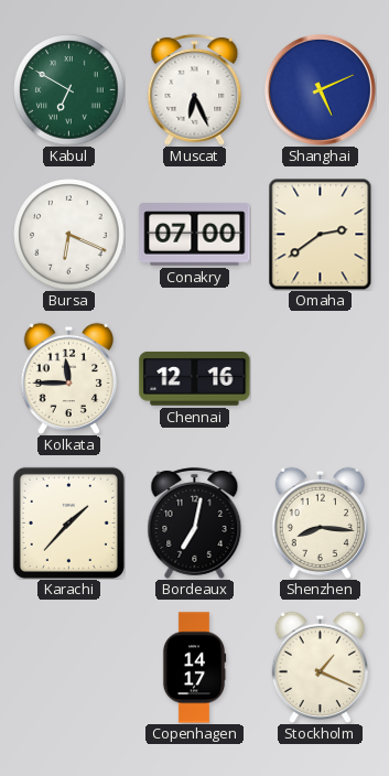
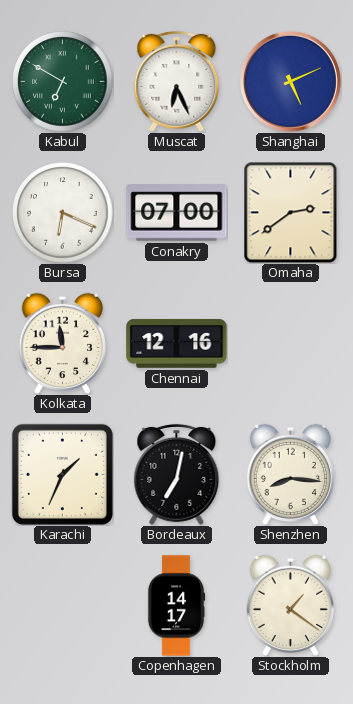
Karachi: 1:37 -> 1:34 (62, 474)
Stockholm: 1:19 -> 1:21 (290, 605)
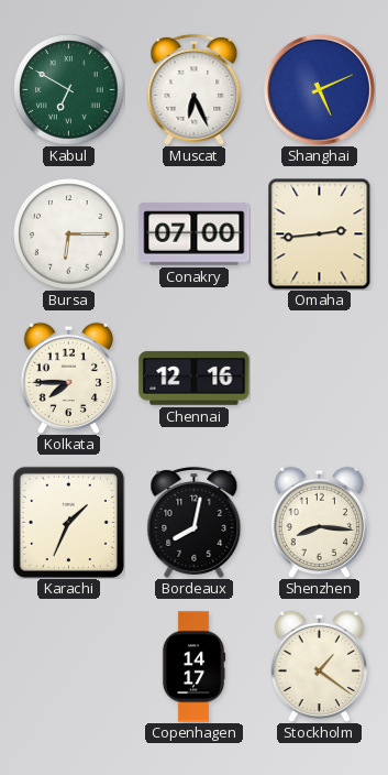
Bursa: 6:19 -> 6:15 (69, 234)
Omaha: 2:39 -> 2:44 (320, 233)
Kolkata: 11:45 -> 7:45 (68, 378)
Bordeaux: 7:02 -> 8:02 (195, 522)
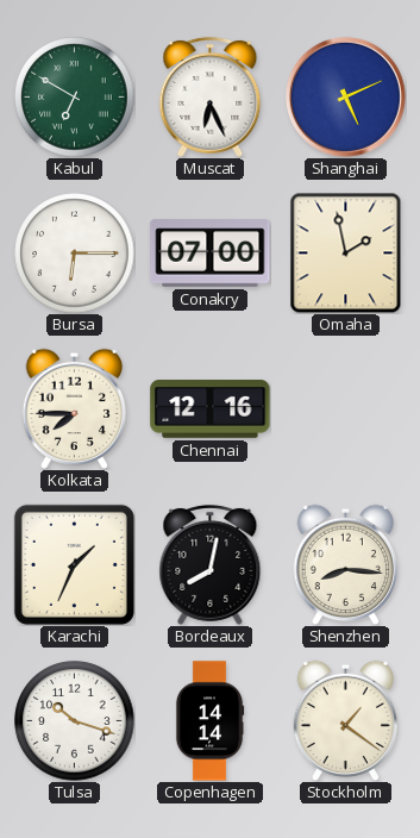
Omaha: 2:44 -> 1:58 (346, 252)
Tulsa: none -> 10:18 (75, 721)
Copenhagen: 14:17 -> 14:14 (209, 721)
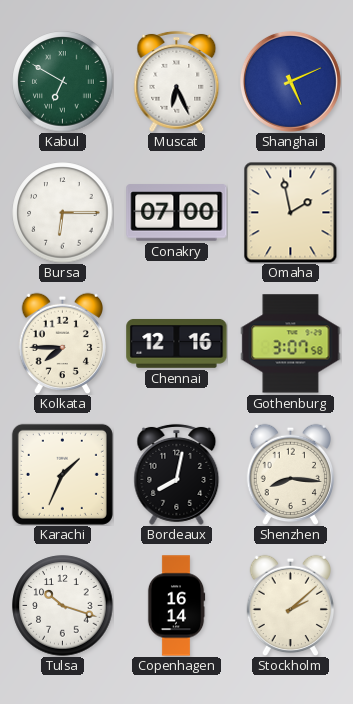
Gothenburg: none -> 3:07 (291, 344)
Copenhagen: 14:14 -> 16:14 (176, 606)
Stockholm: 1:21 -> 2:08 (290, 605)
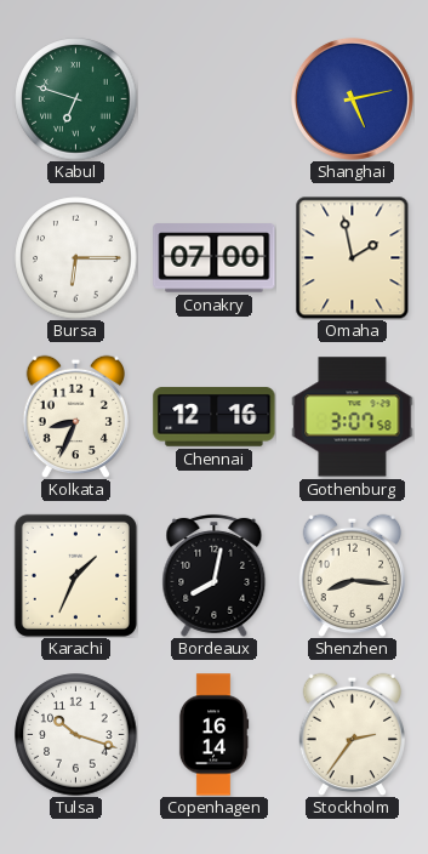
Kabul: 6:50 -> 6:48 (76, 99)
Muscat: 6:26 -> none (177, 81)
Shanghai: 5:11 -> 5:13 (352, 98)
Kolkata: 7:45 -> 8:34 (75, 416)
Stockholm: 2:08 -> 2:36 (352, 734)
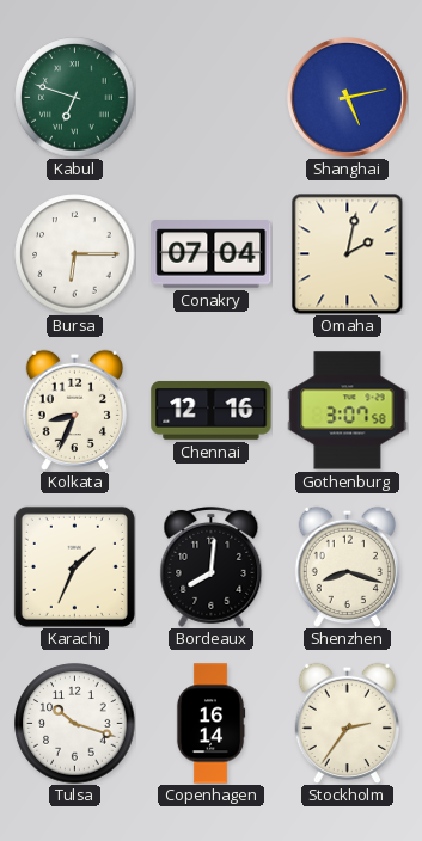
Conakry: 07:00 -> 07:04 (212, 254)
Omaha: 1:58 -> 2:02 (348, 253)
Bordeaux: 8:02 -> 8:01 (212, 566)
Shenzhen: 8:16 -> 8:18 (347, 566)
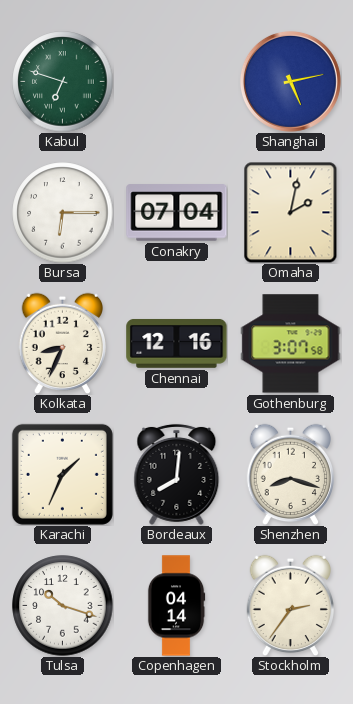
Copenhagen: 16:14 -> 04:14 (176, 606)
